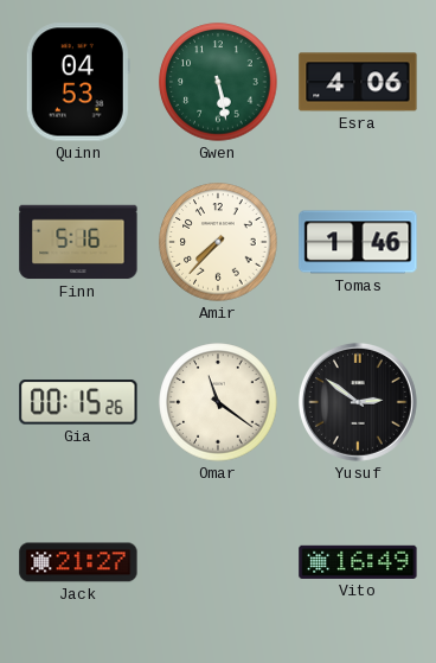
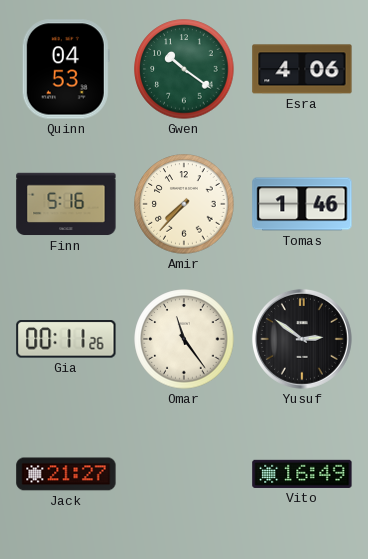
Gwen: 5:28 -> 10:21 (184, 69)
Gia: 00:15 -> 00:11 (66, 339)
Omar: 11:21 -> 11:24 (184, 339)
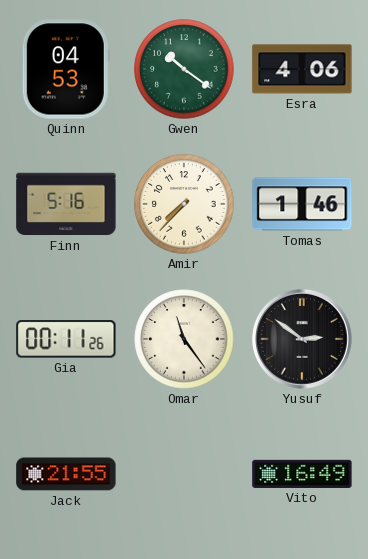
Jack: 21:27 -> 21:55 (66, 474)
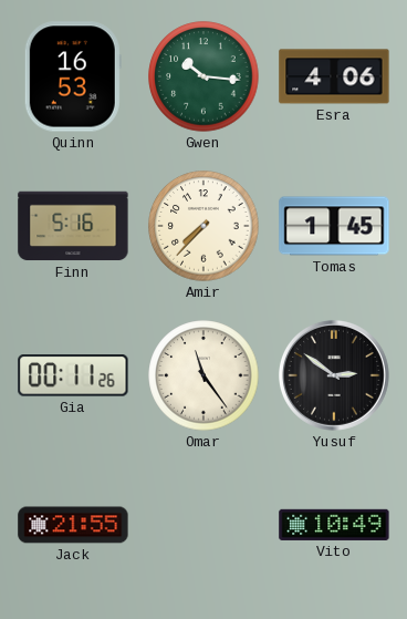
Quinn: 04:53 -> 16:53 (73, 76)
Gwen: 10:21 -> 10:16 (203, 76)
Tomas: 1:46 -> 1:45 (334, 226)
Vito: 16:49 -> 10:49 (334, 525)
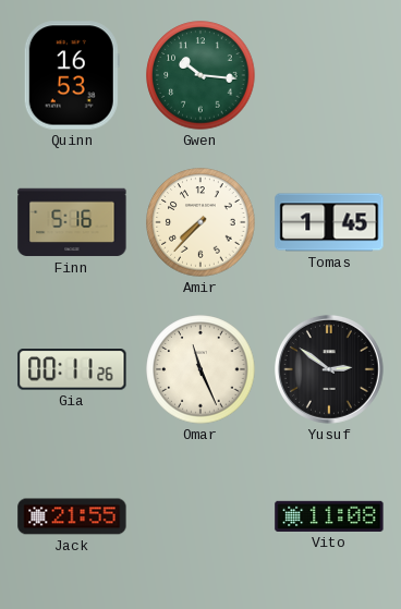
Esra: 4:06 -> none (334, 76)
Omar: 11:24 -> 11:26 (200, 369)
Vito: 10:49 -> 11:08 (329, 516)
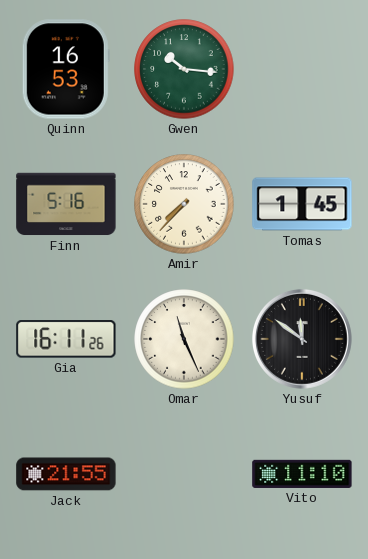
Gia: 00:11 -> 16:11 (66, 339)
Yusuf: 2:51 -> 11:51 (302, 339)
Vito: 11:08 -> 11:10 (302, 474)
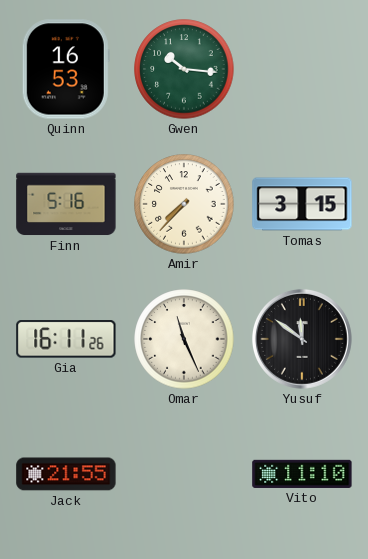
Tomas: 1:45 -> 3:15 (302, 204)
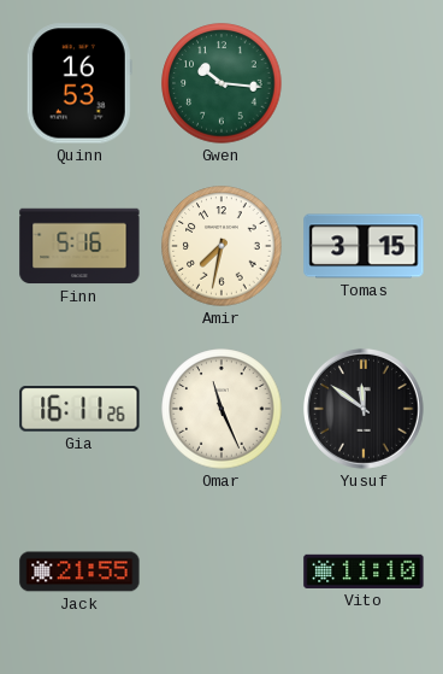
Amir: 7:37 -> 7:32 (221, 246)
